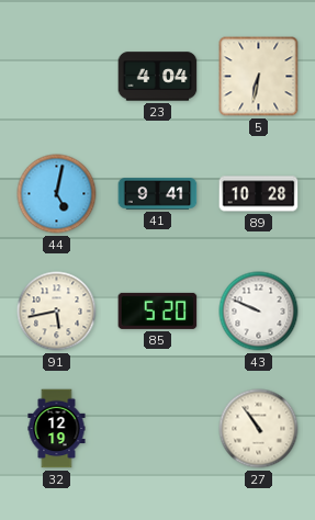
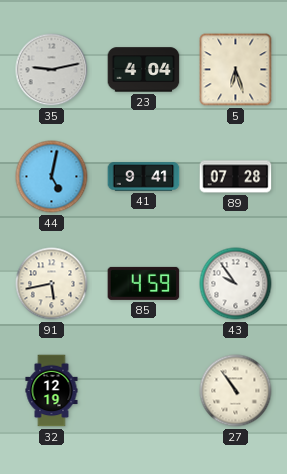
35: none -> 9:13 (52, 70)
5: 6:32 -> 6:27 (236, 70)
89: 10:28 -> 07:28 (236, 177)
85: 5:20 -> 4:59 (144, 283)
43: 9:49 -> 9:54 (236, 284)
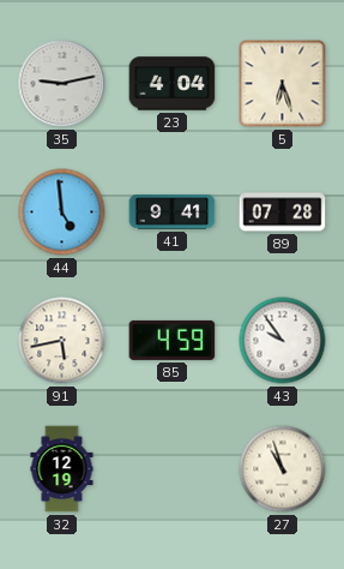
44: 5:02 -> 4:59 (62, 212)
27: 10:54 -> 10:57 (283, 469)
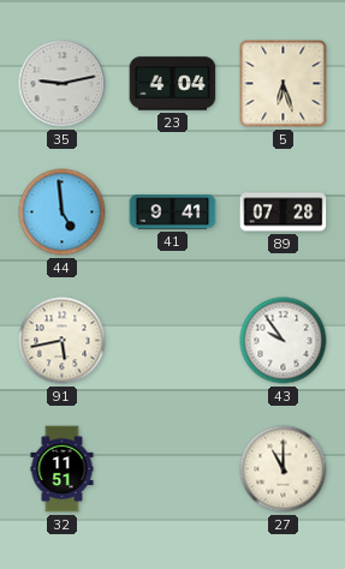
85: 4:59 -> none (173, 340)
32: 12:19 -> 11:51 (63, 469)
27: 10:57 -> 11:00 (284, 469)
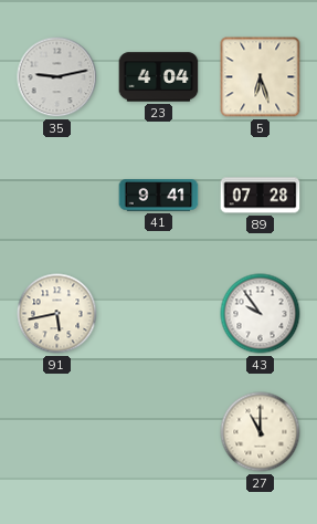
44: 4:59 -> none (63, 212)
32: 11:51 -> none (63, 469)
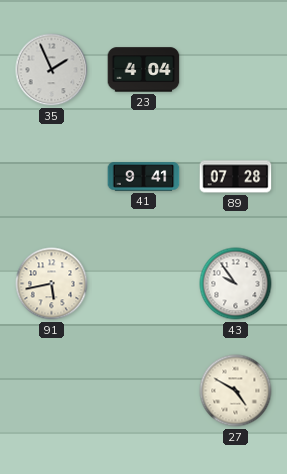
35: 9:13 -> 1:56 (52, 70)
5: 6:27 -> none (261, 77)
27: 11:00 -> 4:50 (236, 391)
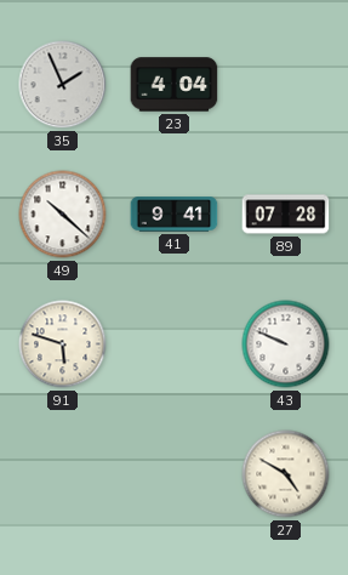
49: none -> 10:22 (63, 215)
91: 5:43 -> 5:48 (63, 345)
43: 9:54 -> 9:49 (286, 345)
